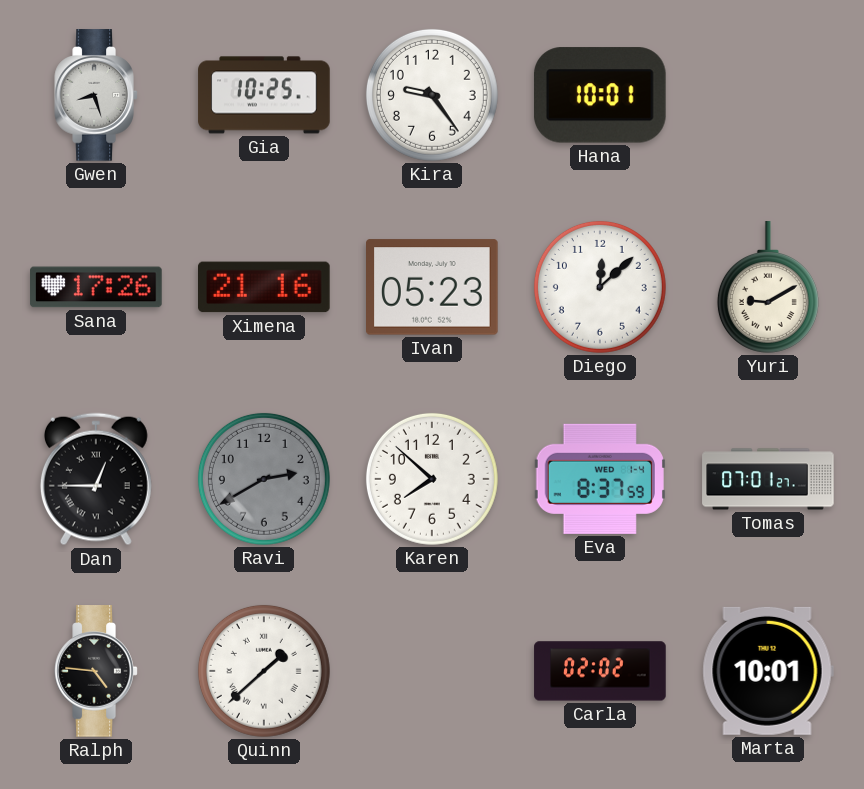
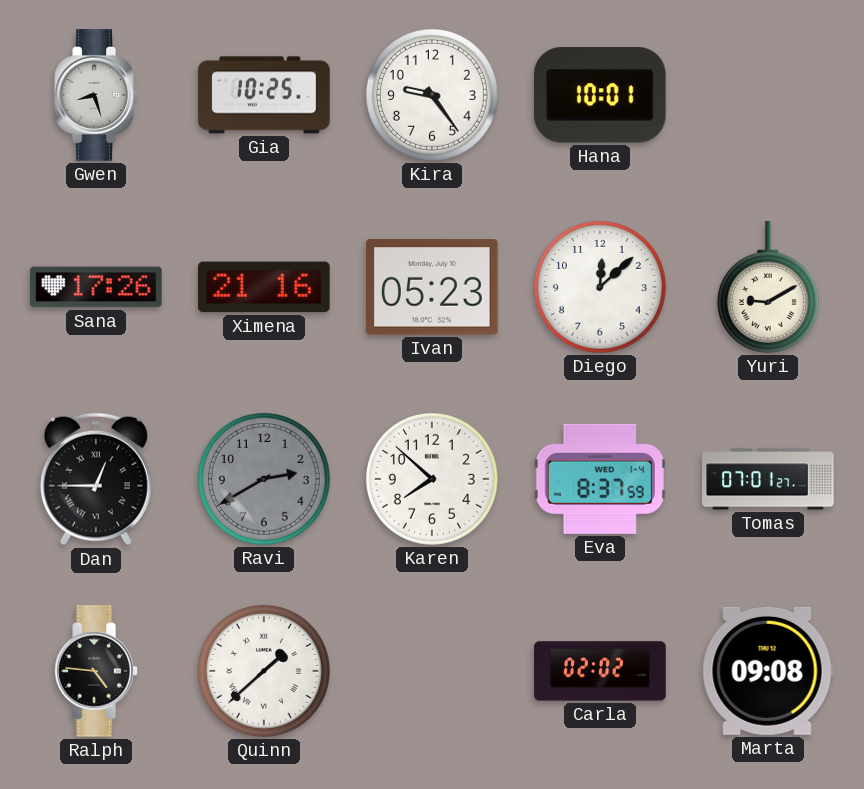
Marta: 10:01 -> 09:08 (768, 671)
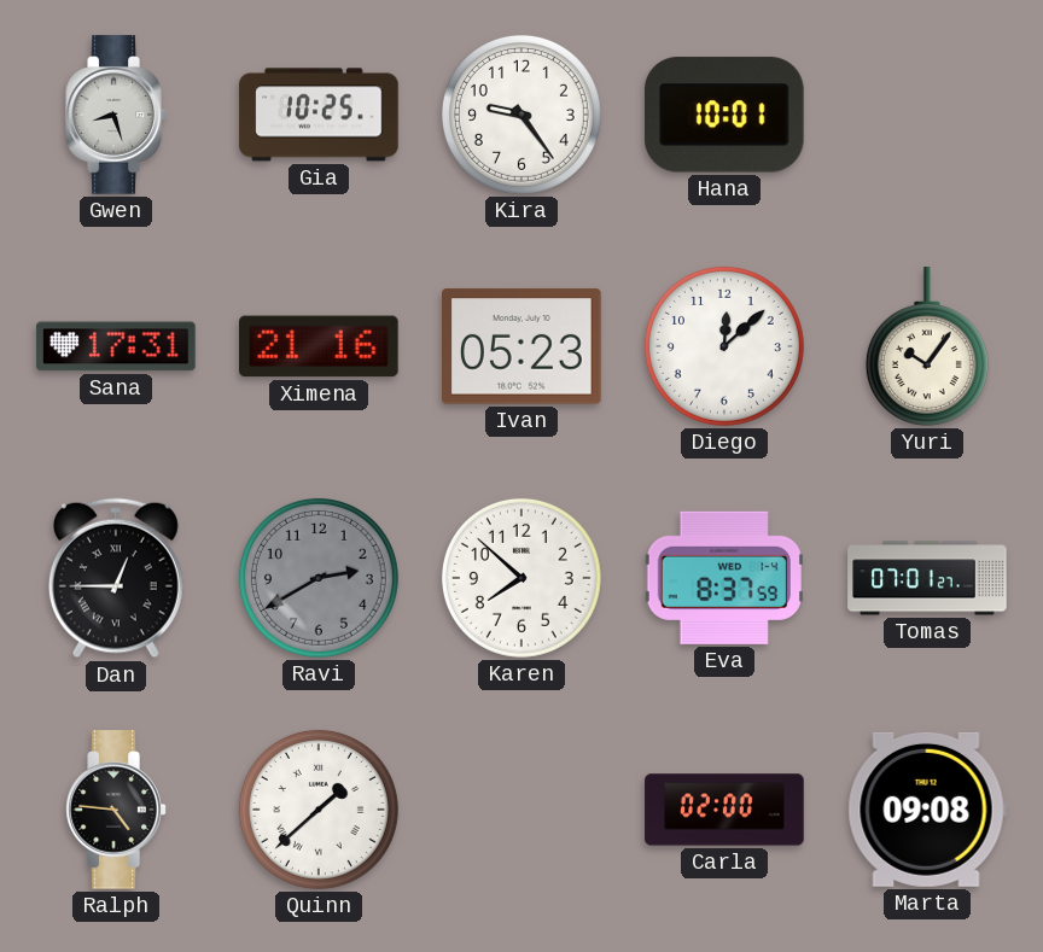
Sana: 17:26 -> 17:31 (116, 346)
Yuri: 9:10 -> 10:06 (927, 346)
Carla: 02:02 -> 02:00 (724, 810)
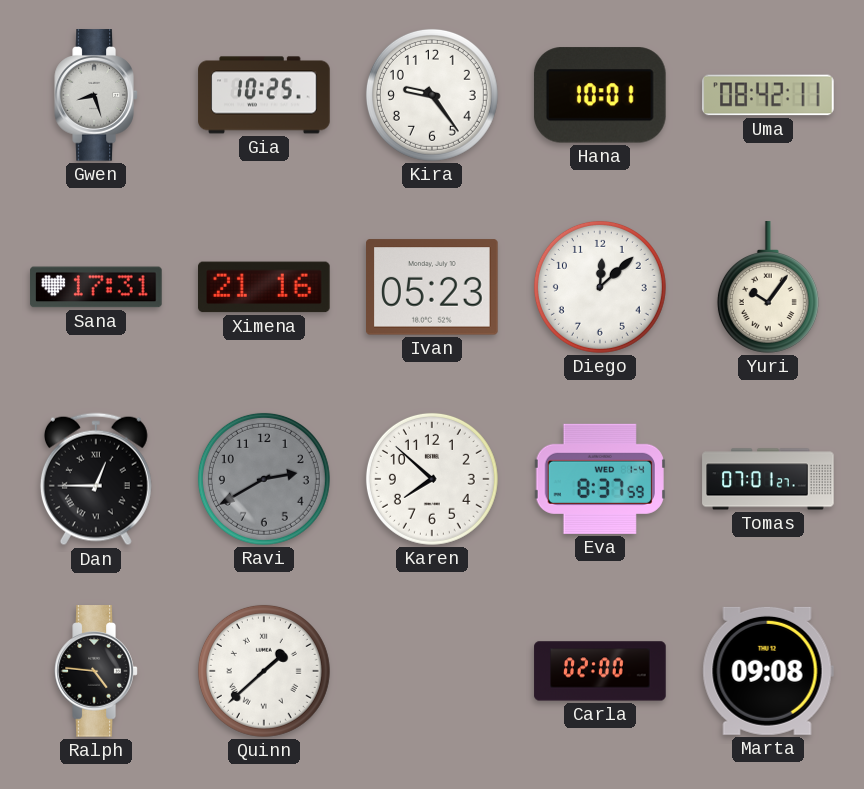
Uma: none -> 08:42 (768, 95)
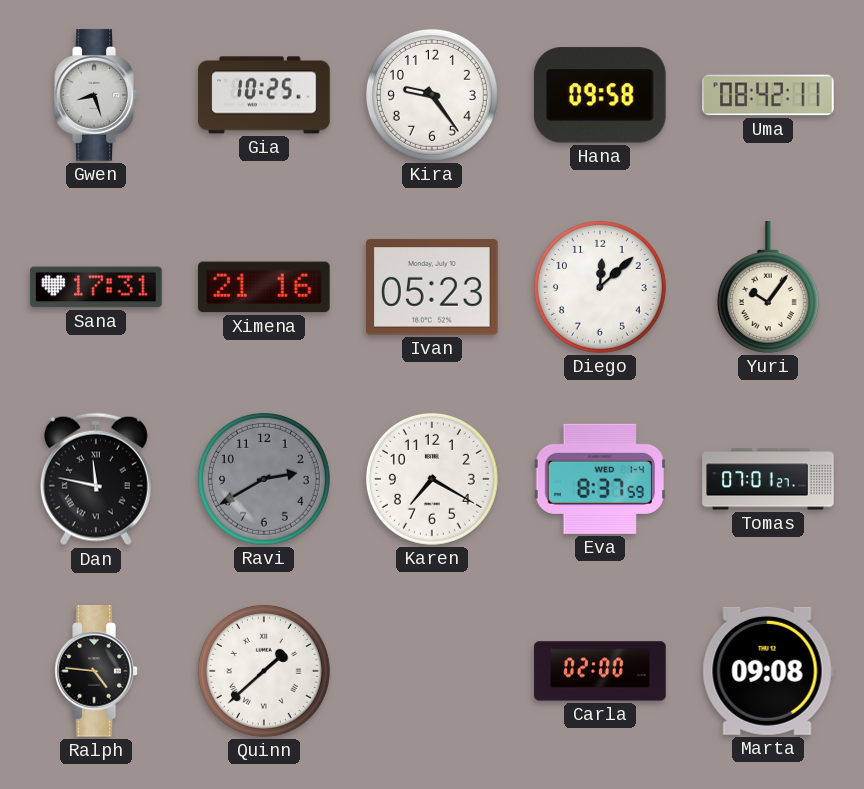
Hana: 10:01 -> 09:58 (600, 95)
Dan: 12:45 -> 11:47 (96, 479)
Karen: 7:52 -> 7:20 (432, 479)
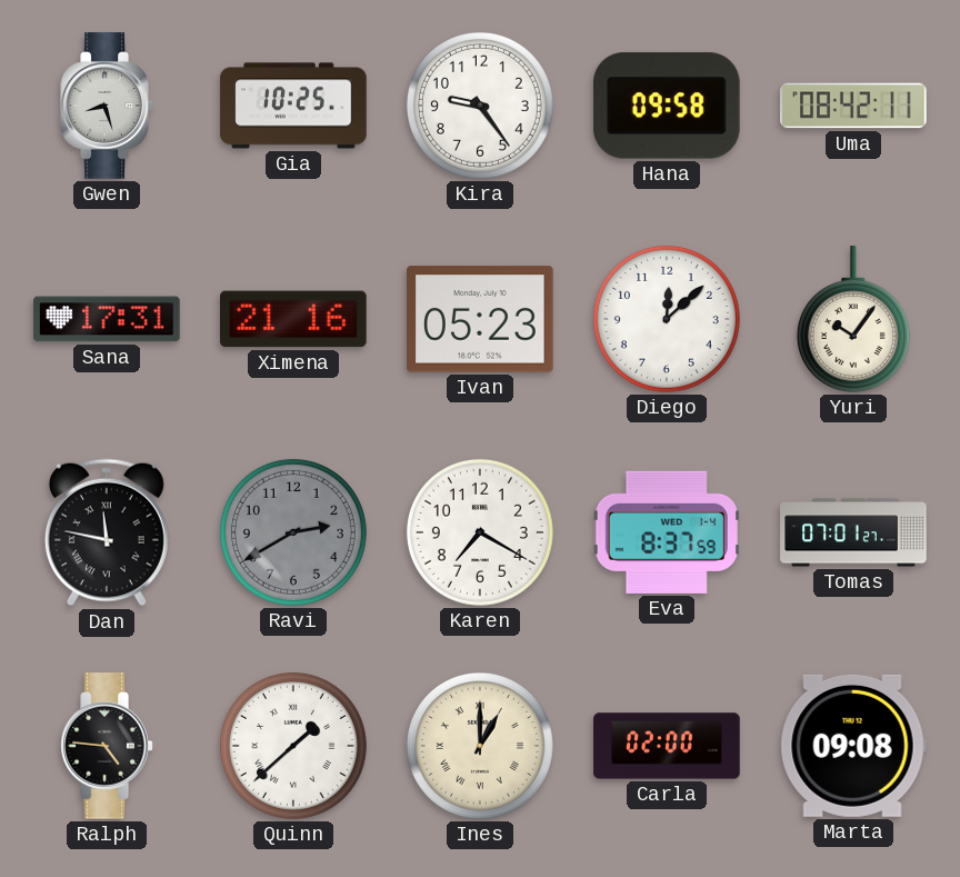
Ines: none -> 1:00 (480, 746)
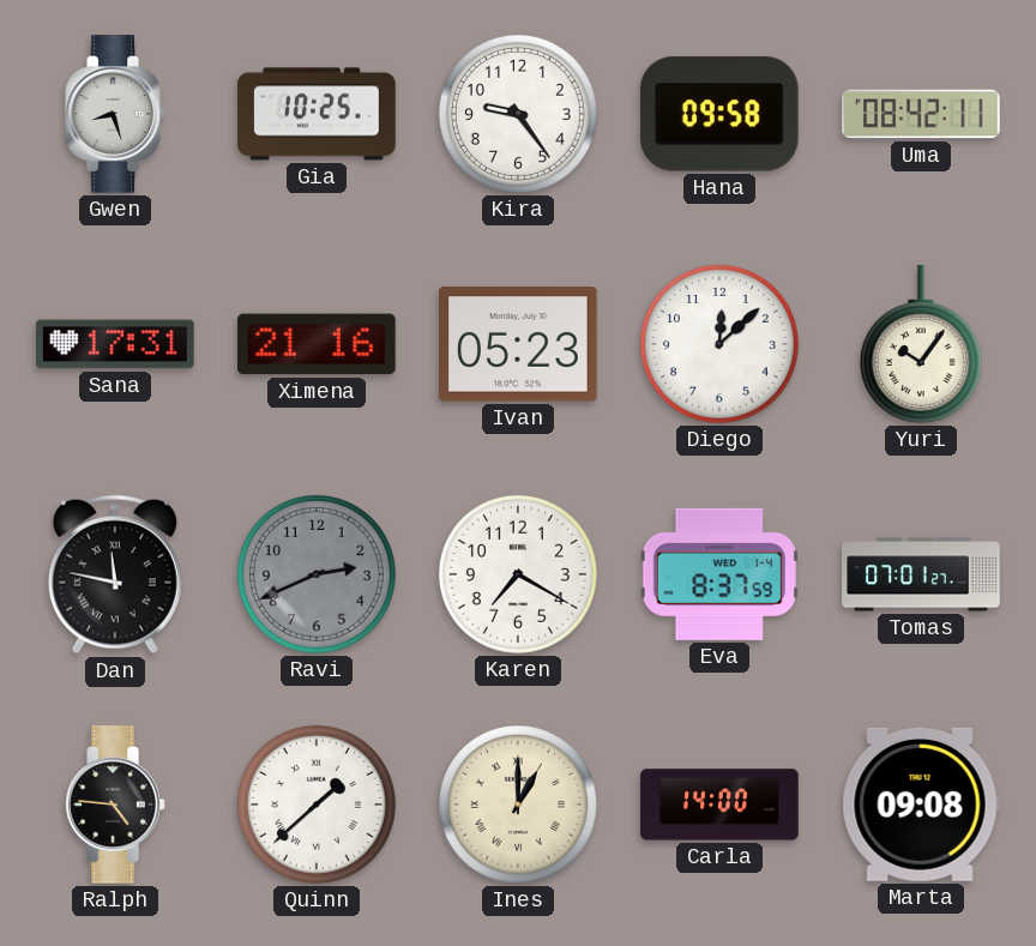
Ravi: 2:40 -> 2:41 (317, 574)
Carla: 02:00 -> 14:00 (719, 805)
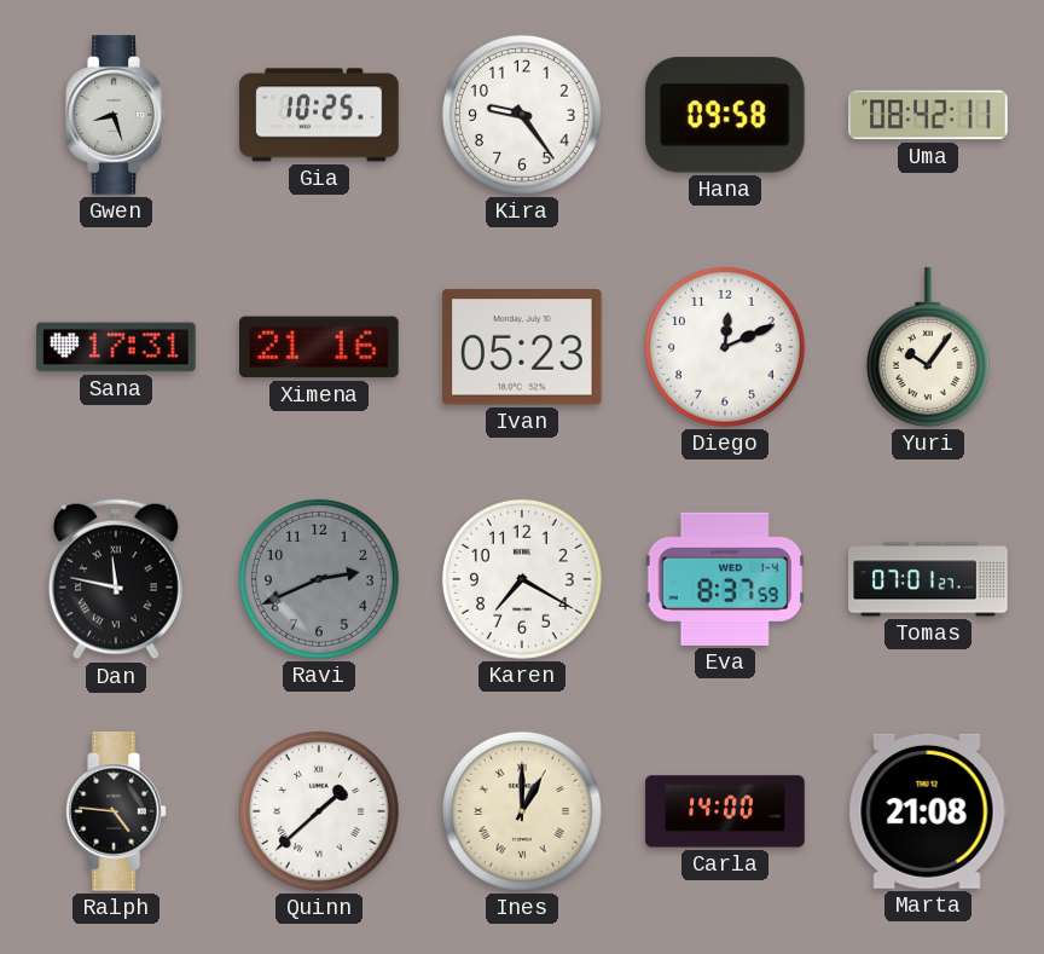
Diego: 12:08 -> 12:11 (725, 347)
Marta: 09:08 -> 21:08 (928, 811)
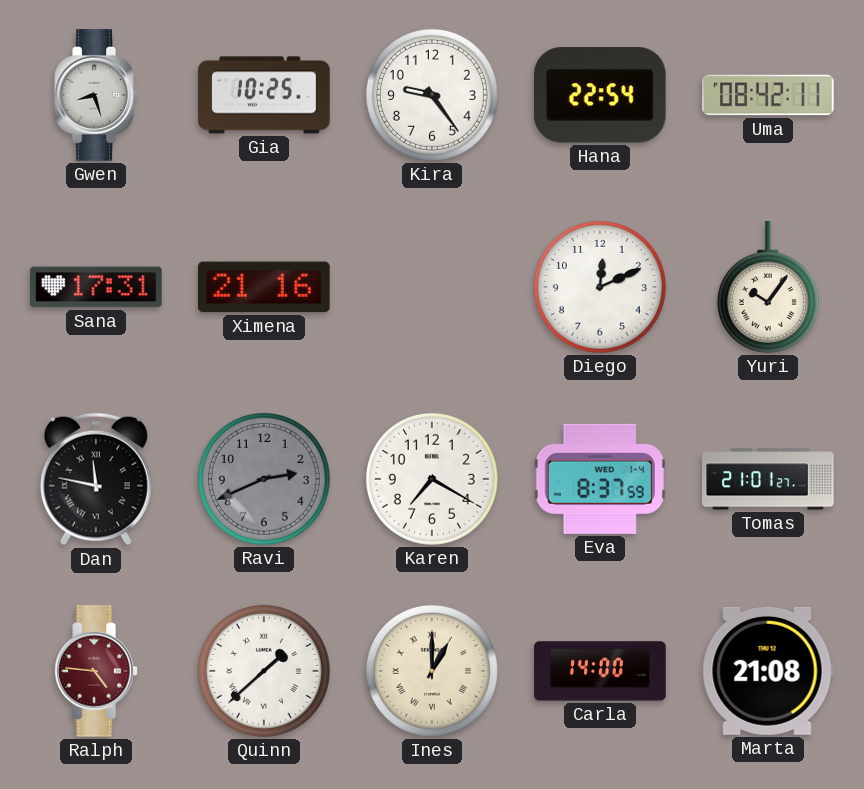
Hana: 09:58 -> 22:54 (600, 95)
Ivan: 05:23 -> none (523, 347)
Tomas: 07:01 -> 21:01 (768, 479)
Ralph dial: black -> burgundy (96, 671)
